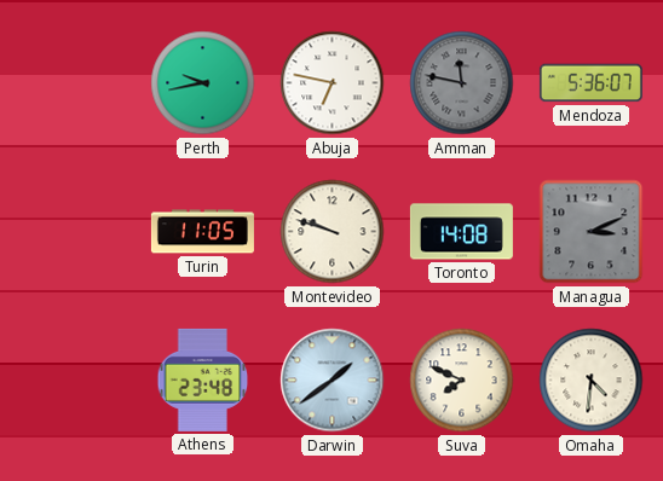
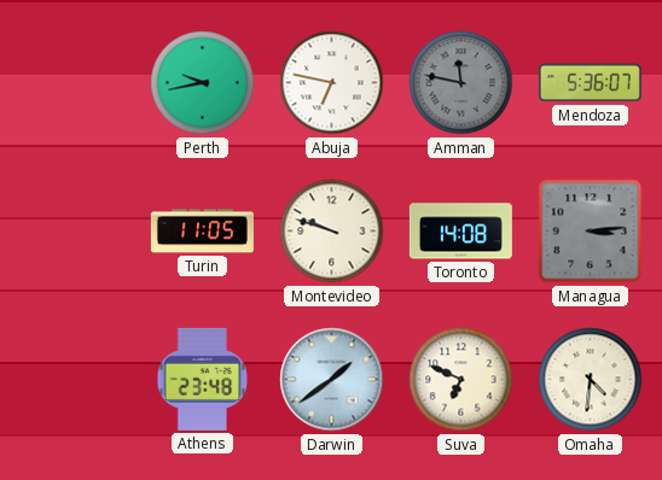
Managua: 3:11 -> 3:14 (591, 232)
Suva: 7:49 -> 6:49 (461, 380)
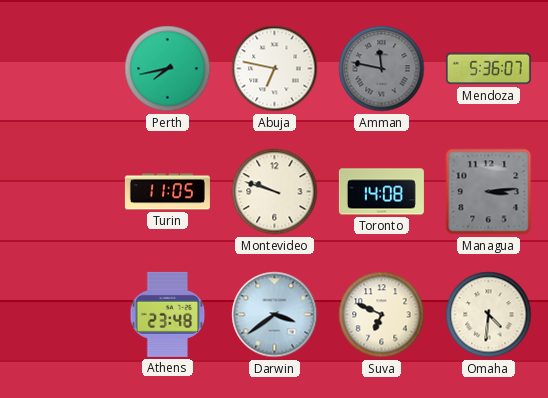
Perth: 9:43 -> 7:43 (168, 69)
Darwin: 1:39 -> 3:39 (275, 315)
